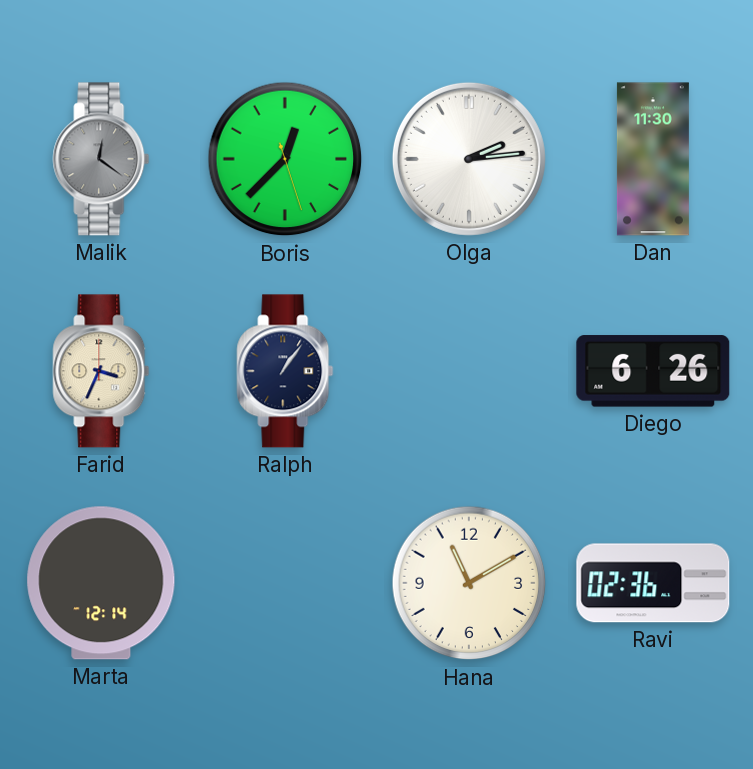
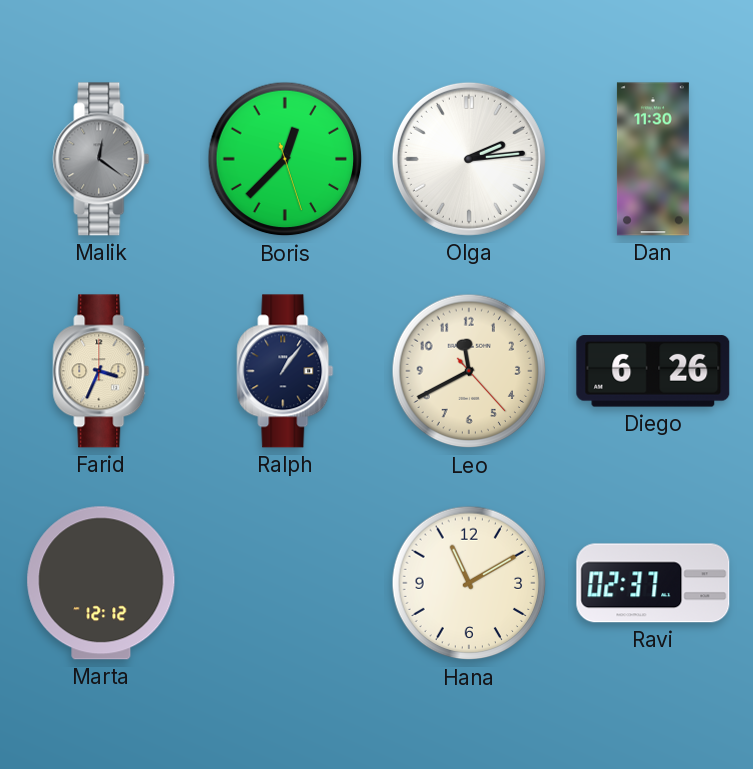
Leo: none -> 11:40 (469, 371)
Marta: 12:14 -> 12:12 (101, 583)
Ravi: 02:36 -> 02:37 (653, 583)
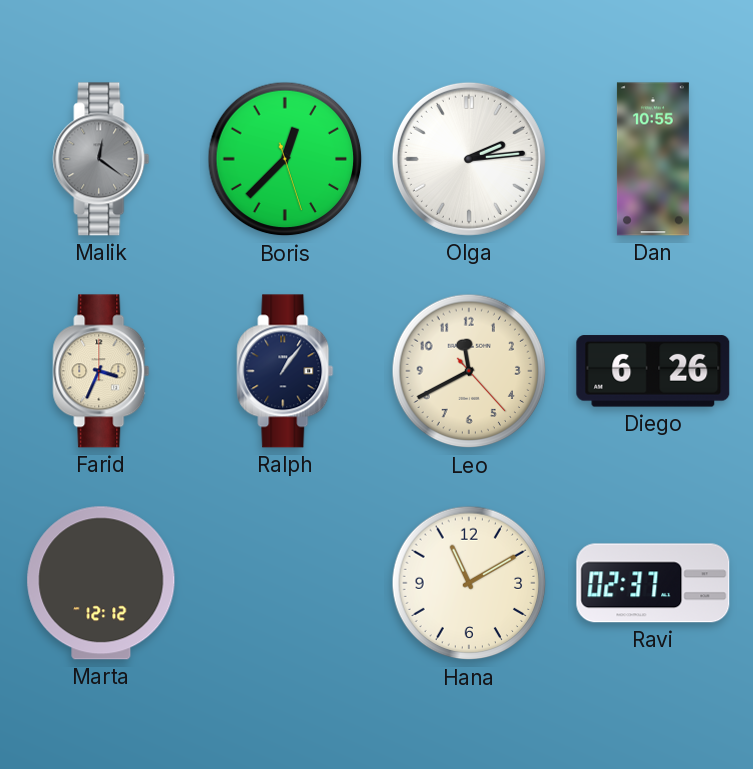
Dan: 11:30 -> 10:55 (653, 159)
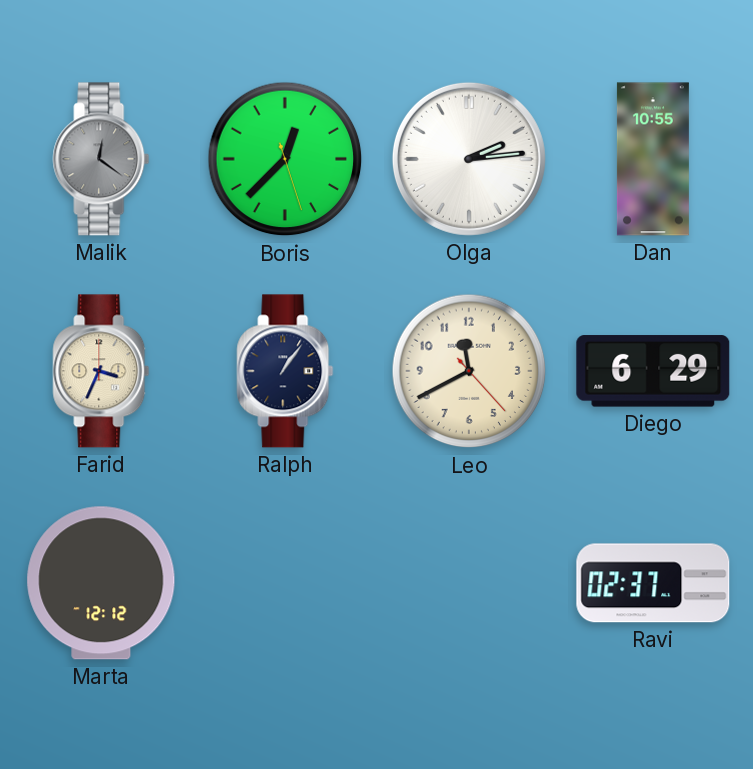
Diego: 6:26 -> 6:29 (653, 371)
Hana: 11:10 -> none (469, 583)
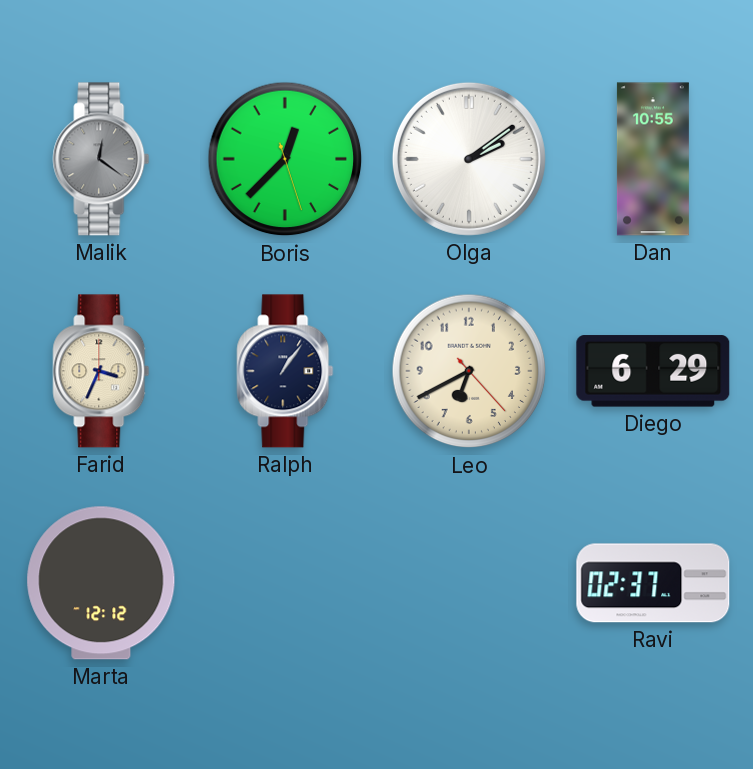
Olga: 2:14 -> 2:09 (469, 159)
Leo: 11:40 -> 6:40 (469, 371)
